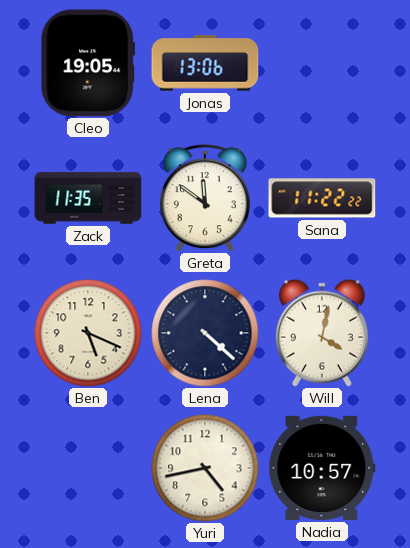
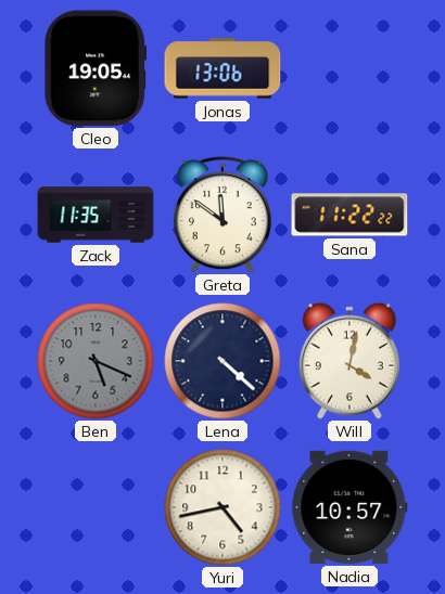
Ben dial: cream -> grey (96, 361)
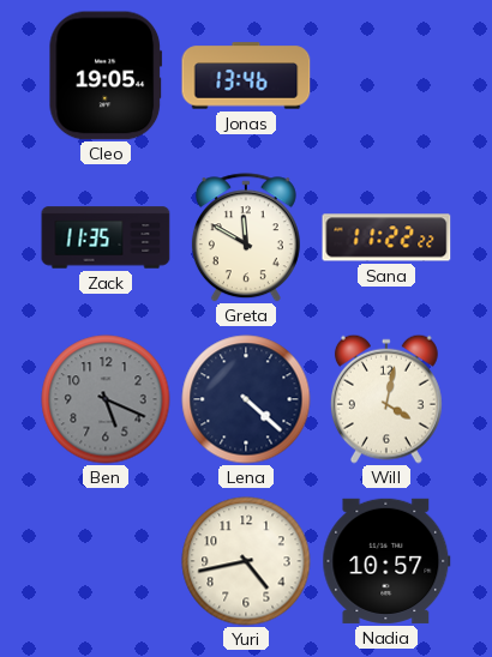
Jonas: 13:06 -> 13:46 (246, 76)
Greta: 11:51 -> 11:50 (246, 237)
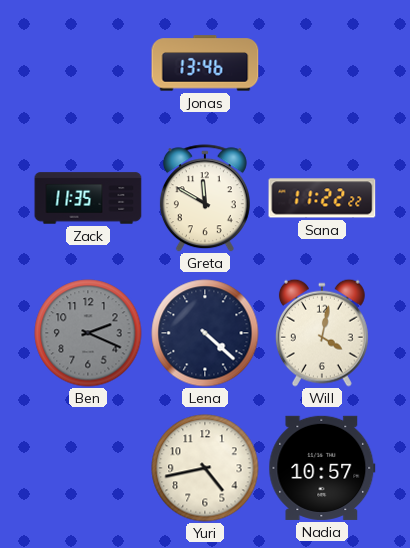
Cleo: 19:05 -> none (106, 76)
Ben: 5:19 -> 2:19 (88, 333)
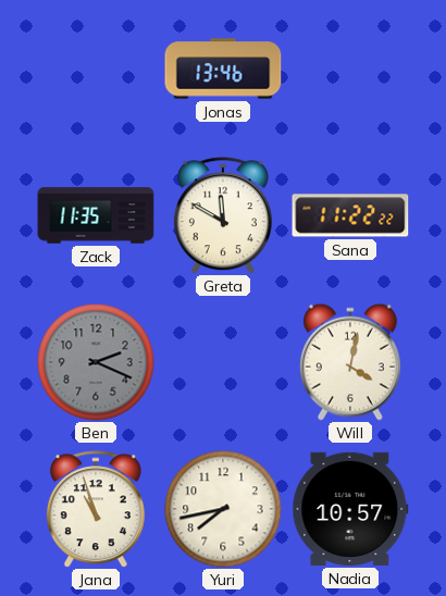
Lena: 4:22 -> none (205, 333)
Jana: none -> 10:57 (96, 509)
Yuri: 4:43 -> 7:43 (223, 509)
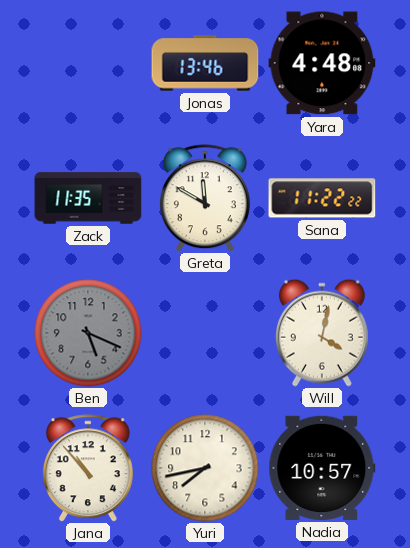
Yara: none -> 4:48 (322, 63)
Ben: 2:19 -> 5:19 (88, 333)
Jana: 10:57 -> 10:53 (88, 468)
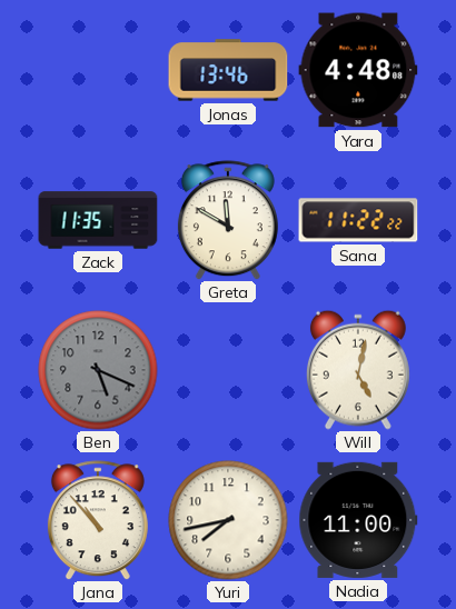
Will: 4:02 -> 5:02 (358, 370)
Nadia: 10:57 -> 11:00 (358, 520)
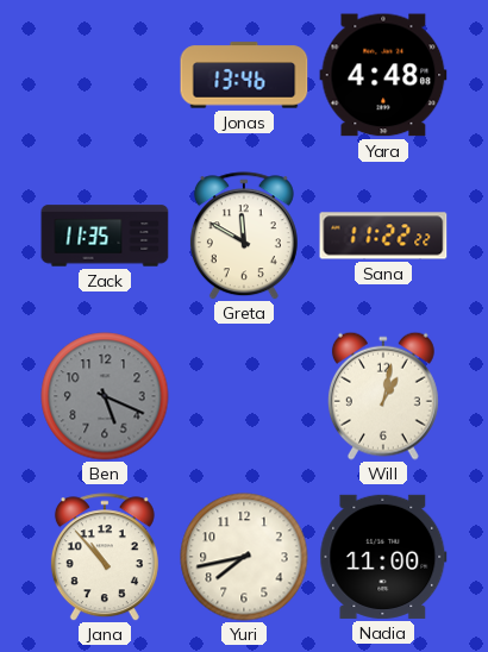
Will: 5:02 -> 1:02 (383, 396)
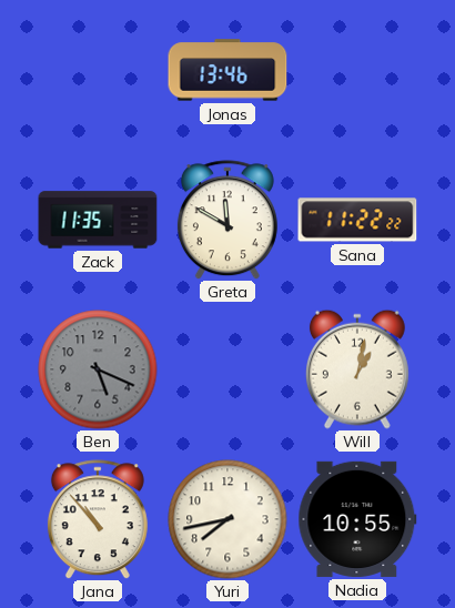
Yara: 4:48 -> none (383, 75)
Nadia: 11:00 -> 10:55 (357, 519)
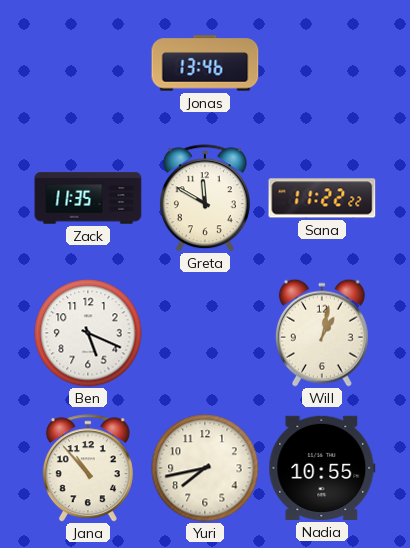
Ben dial: grey -> white (88, 333)
